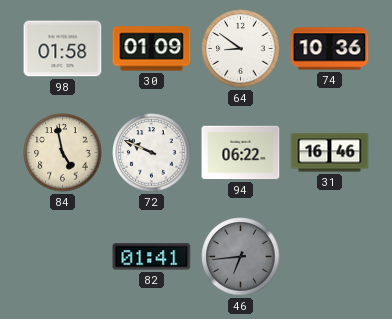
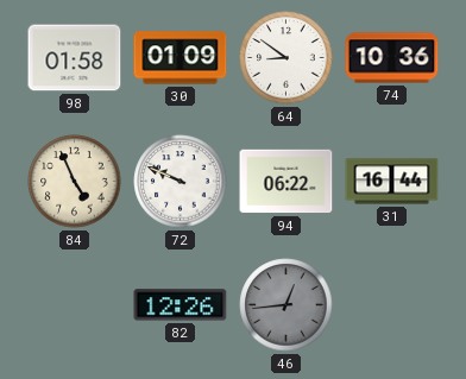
84: 4:58 -> 4:56 (75, 182)
31: 16:46 -> 16:44 (392, 182)
82: 01:41 -> 12:26 (181, 305)
46: 6:44 -> 12:44 (286, 305)
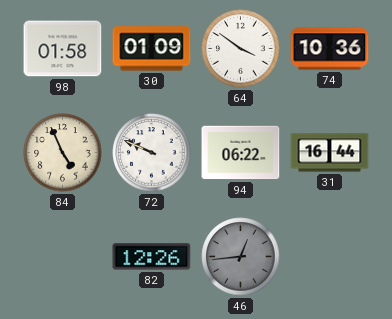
64: 8:51 -> 3:51 (241, 49)
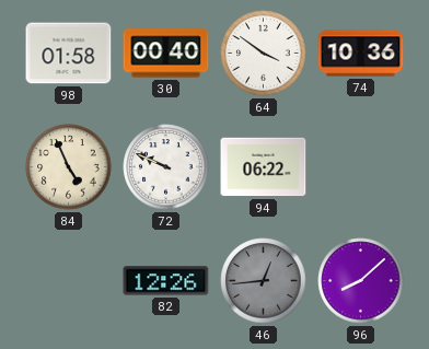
30: 01:09 -> 00:40 (166, 54)
31: 16:44 -> none (330, 153)
96: none -> 8:08 (361, 281)
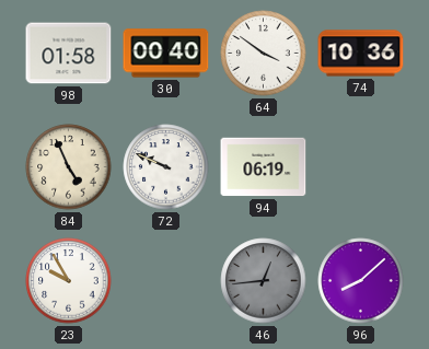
94: 06:22 -> 06:19 (264, 167)
23: none -> 9:55 (69, 281)
82: 12:26 -> none (166, 281)
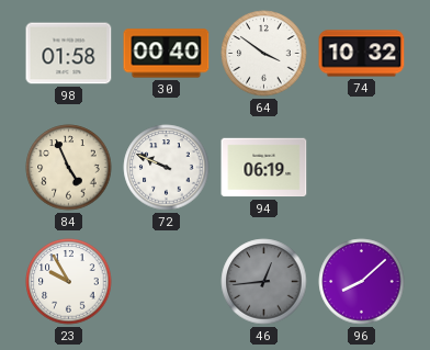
74: 10:36 -> 10:32 (362, 54)
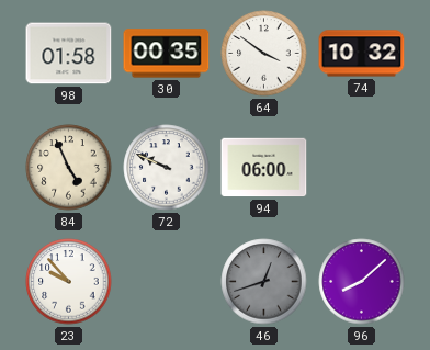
30: 00:40 -> 00:35 (167, 54)
94: 06:19 -> 06:00 (264, 168)
23: 9:55 -> 9:53 (69, 282)
46: 12:44 -> 12:42 (264, 282)
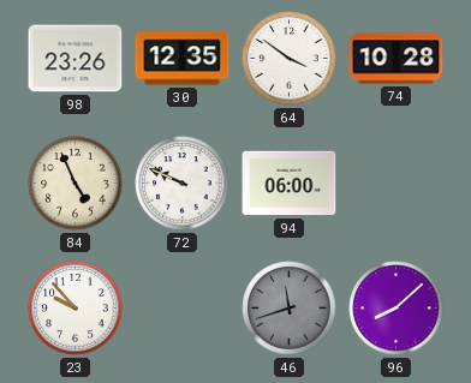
98: 01:58 -> 23:26 (76, 59)
30: 00:35 -> 12:35 (183, 59)
74: 10:32 -> 10:28 (397, 59)
46: 12:42 -> 11:42 (290, 309)
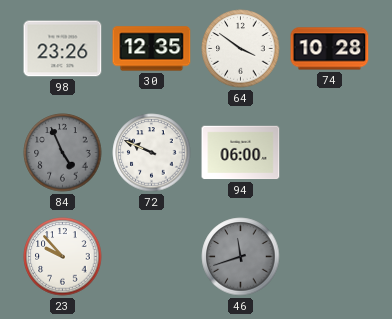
84 dial: cream -> grey (63, 153)
96: 8:08 -> none (397, 309)
